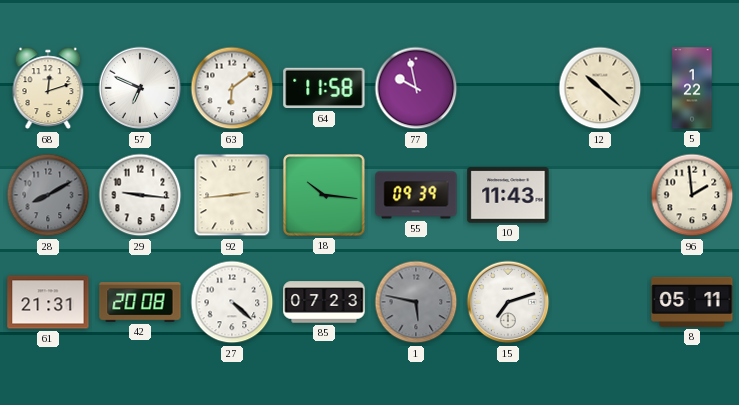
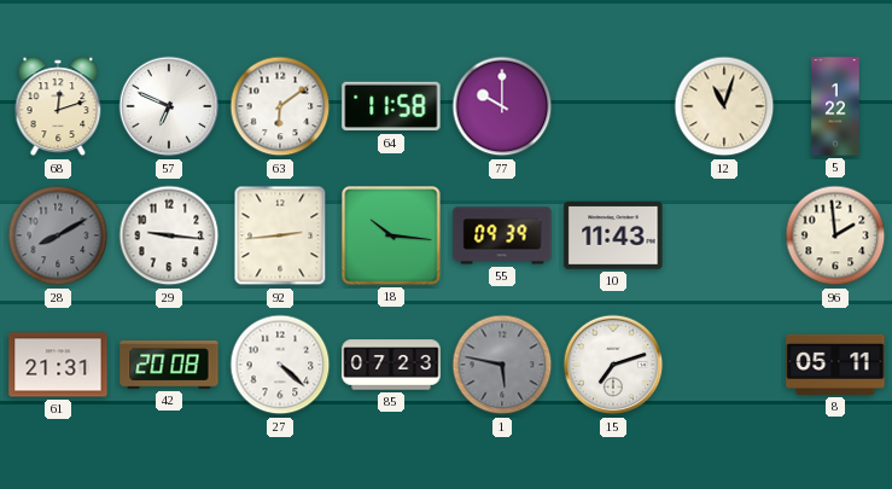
77: 9:58 -> 10:00 (502, 106)
12: 10:22 -> 11:03 (724, 106)
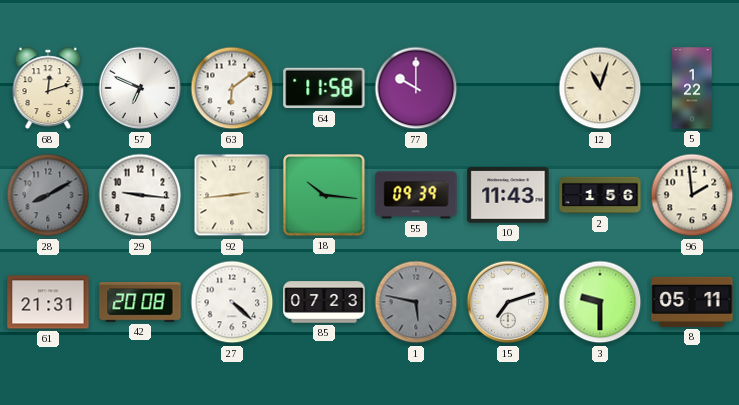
2: none -> 1:56 (600, 195)
3: none -> 9:30 (600, 302)
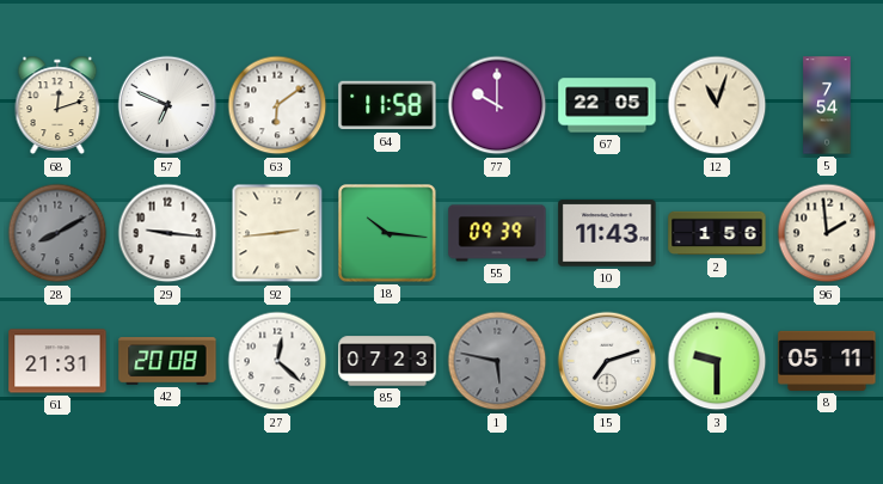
67: none -> 22:05 (607, 105)
5: 1:22 -> 7:54 (827, 105)
27: 4:22 -> 12:22 (277, 361)
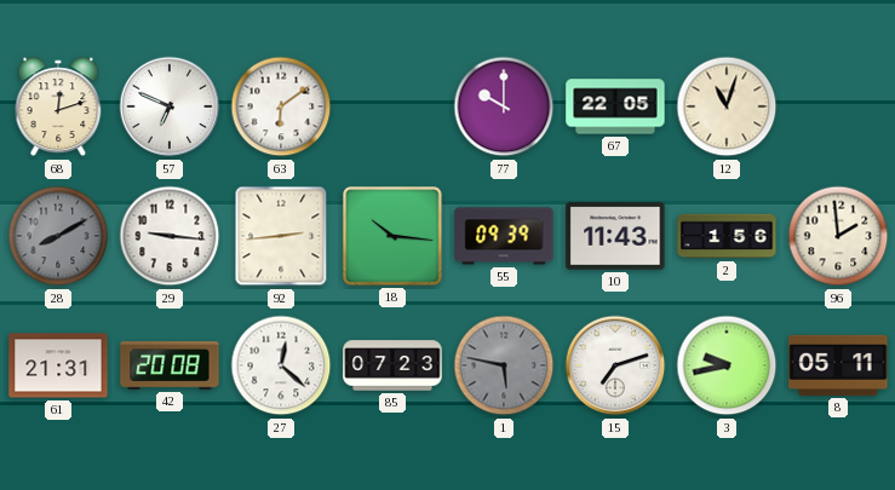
64: 11:58 -> none (387, 105)
5: 7:54 -> none (827, 105)
3: 9:30 -> 9:43 (727, 365)
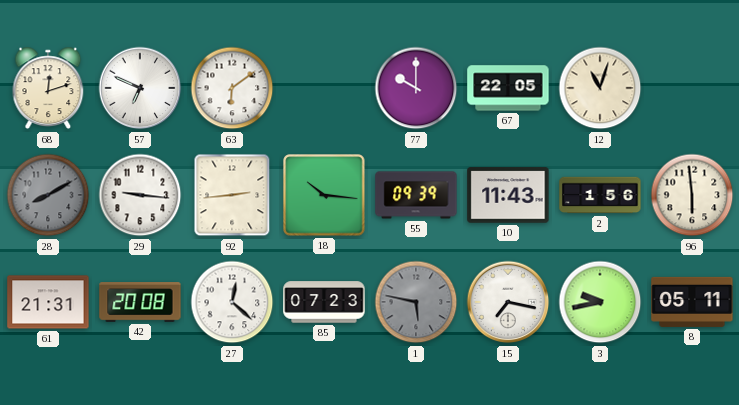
96: 1:59 -> 5:59 (692, 195)
15: 7:12 -> 7:17 (508, 302)
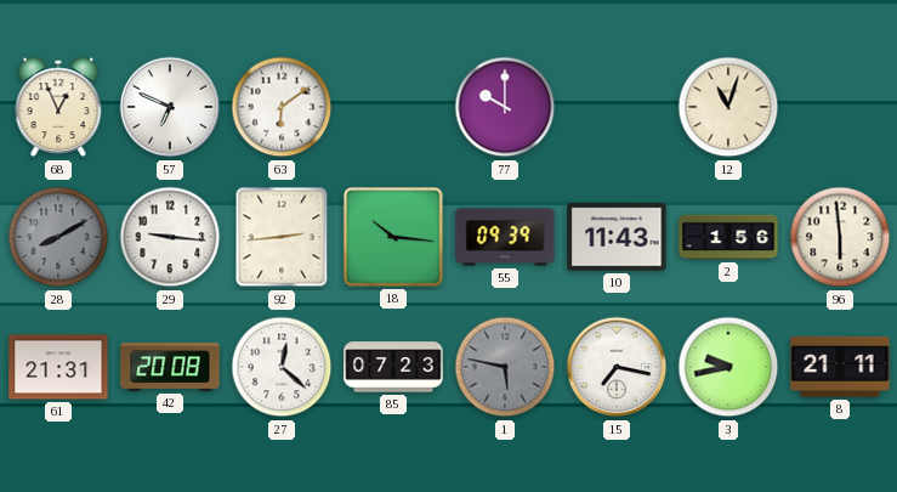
68: 12:12 -> 12:56 (58, 107)
67: 22:05 -> none (508, 88)
8: 05:11 -> 21:11 (840, 367)
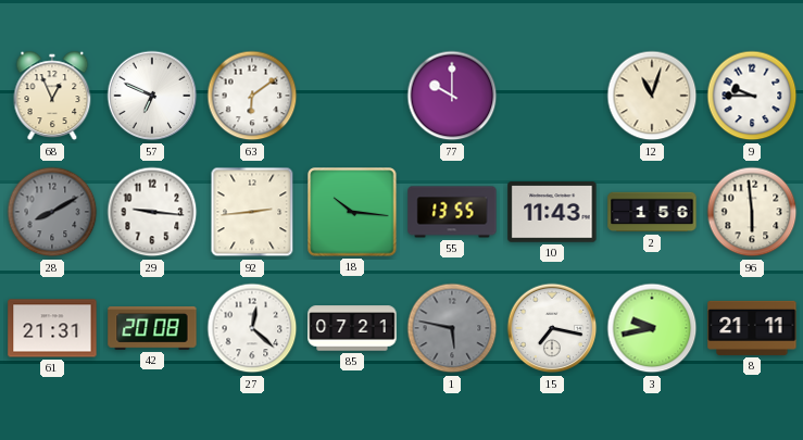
9: none -> 9:45 (752, 96)
55: 09:39 -> 13:55 (452, 212)
85: 07:23 -> 07:21 (352, 328)
